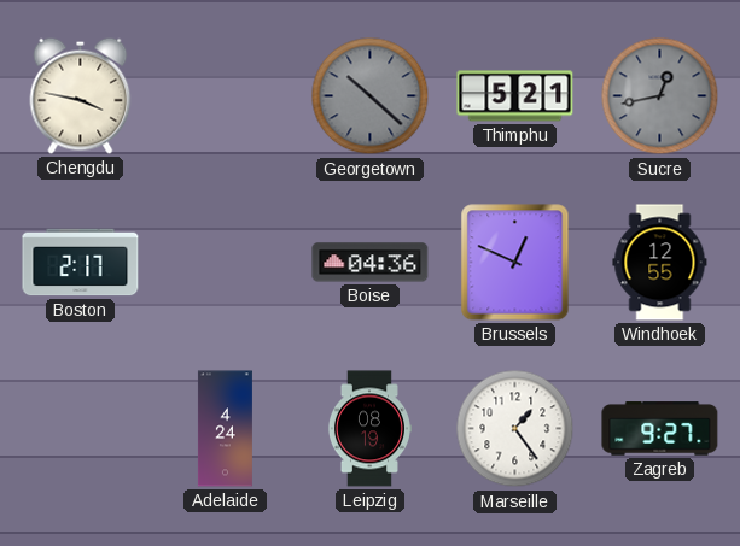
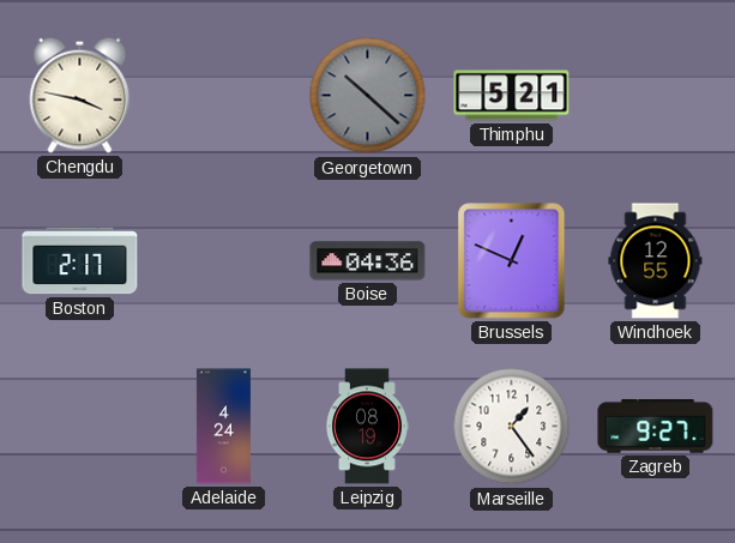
Sucre: 12:43 -> none (660, 96)
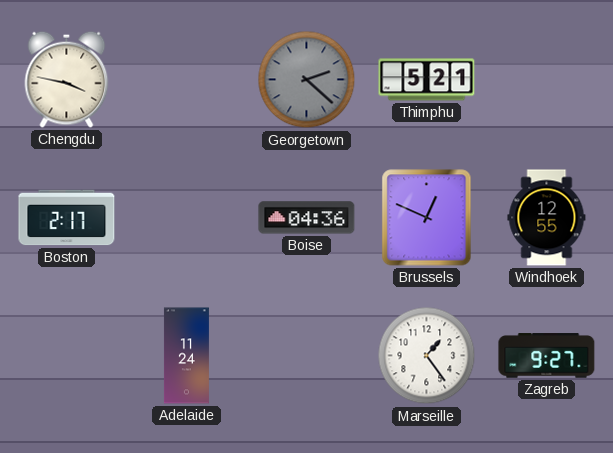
Georgetown: 10:22 -> 2:22 (307, 80)
Adelaide: 4:24 -> 11:24 (186, 356)
Leipzig: 08:19 -> none (367, 427)
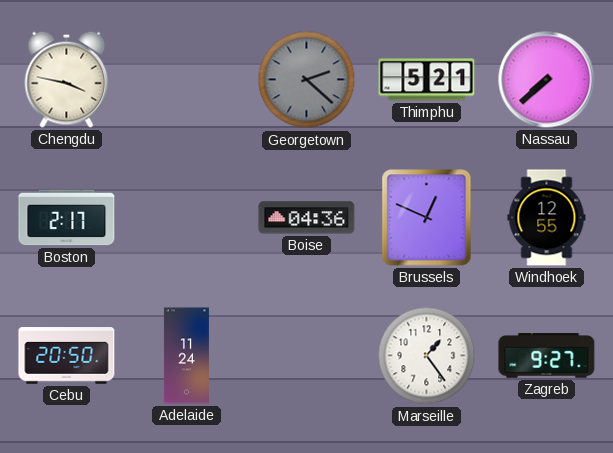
Nassau: none -> 7:38 (547, 80)
Cebu: none -> 20:50 (67, 356)
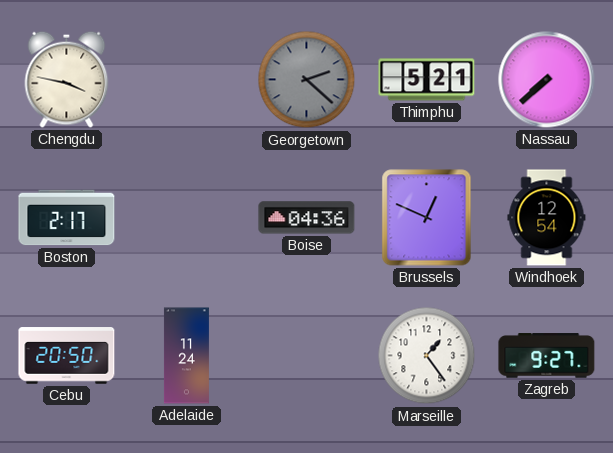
Windhoek: 12:55 -> 12:54 (547, 218)
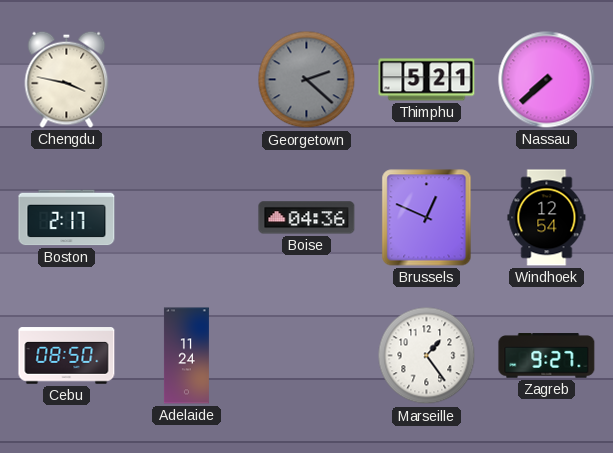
Cebu: 20:50 -> 08:50 (67, 356)
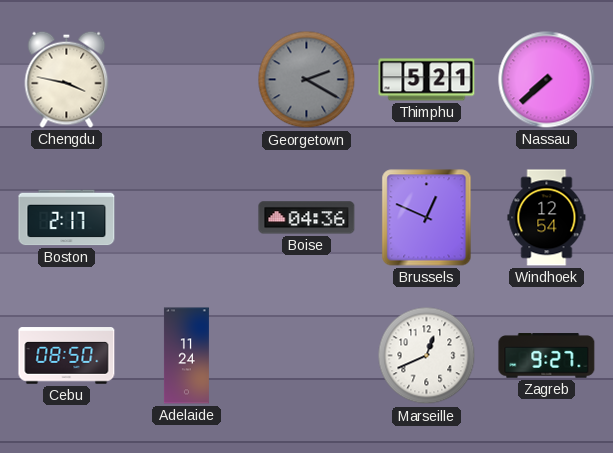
Georgetown: 2:22 -> 2:20 (307, 80)
Marseille: 1:24 -> 12:41 (427, 356)
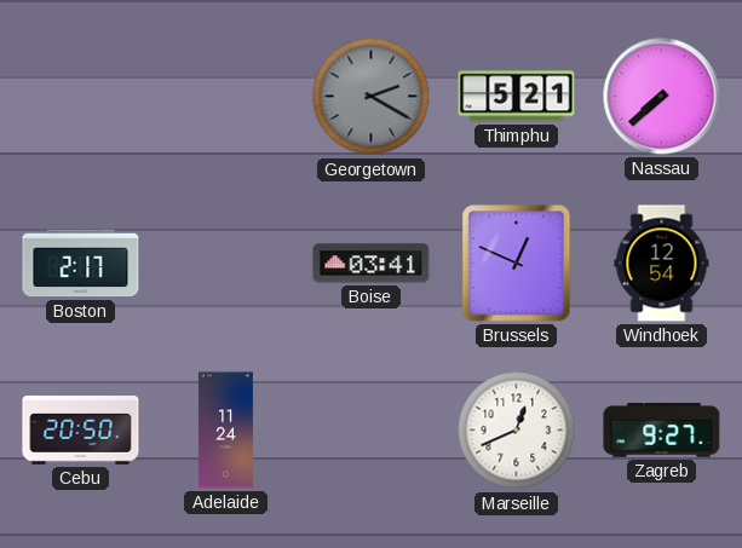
Chengdu: 3:47 -> none (67, 79)
Boise: 04:36 -> 03:41 (372, 264)
Cebu: 08:50 -> 20:50 (81, 431)
